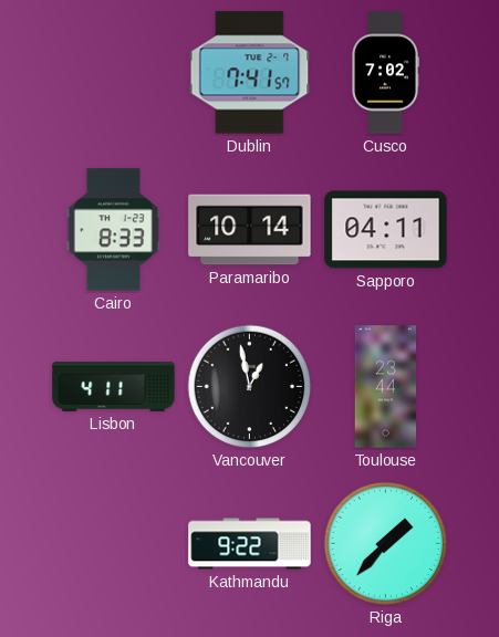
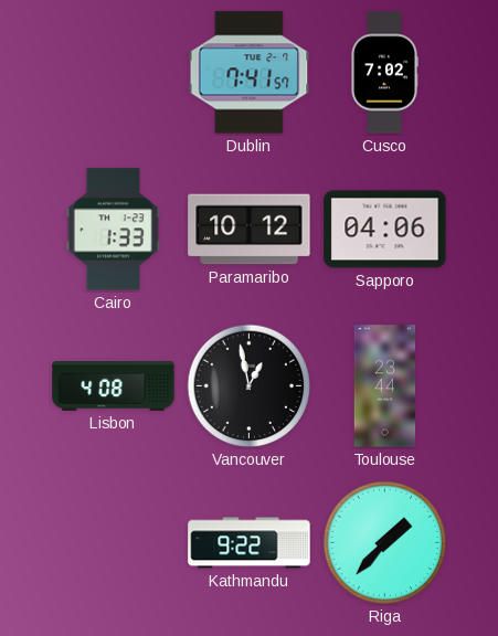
Cairo: 8:33 -> 1:33 (113, 230)
Paramaribo: 10:14 -> 10:12 (250, 230)
Sapporo: 04:11 -> 04:06 (385, 230)
Lisbon: 4:11 -> 4:08 (114, 386)
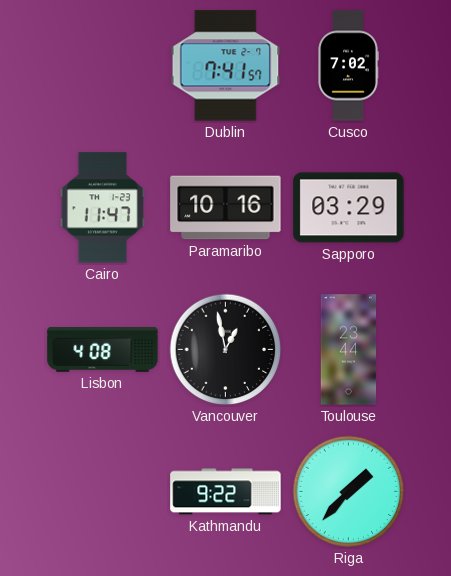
Cairo: 1:33 -> 11:47 (102, 208)
Paramaribo: 10:12 -> 10:16 (226, 208)
Sapporo: 04:06 -> 03:29 (349, 208)
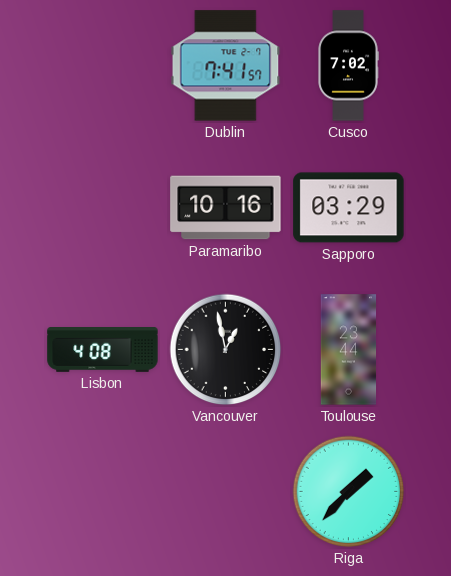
Cairo: 11:47 -> none (102, 208)
Kathmandu: 9:22 -> none (226, 492)
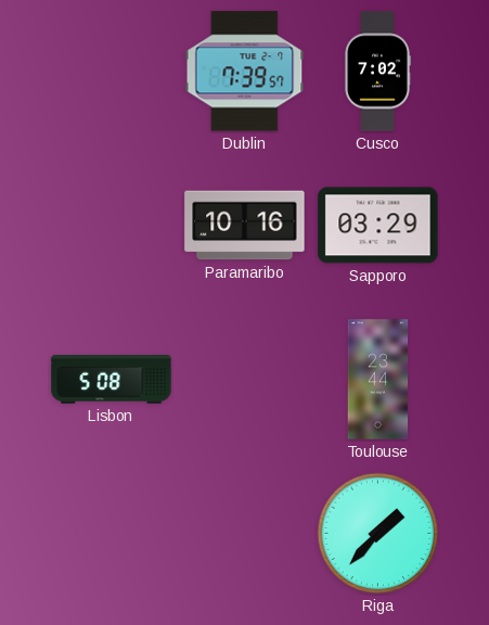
Dublin: 7:41 -> 7:39 (245, 72)
Lisbon: 4:08 -> 5:08 (112, 380)
Vancouver: 12:58 -> none (226, 350)
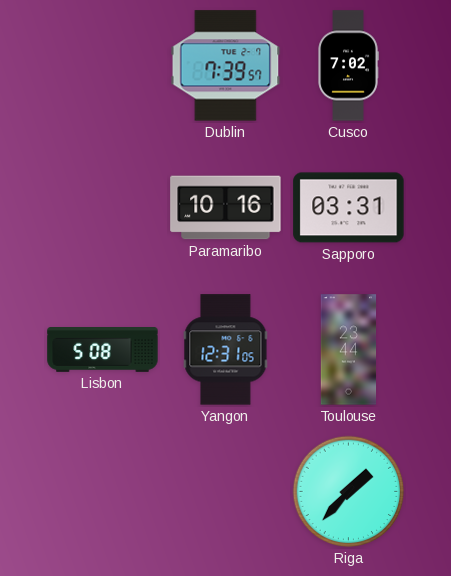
Sapporo: 03:29 -> 03:31 (349, 208)
Yangon: none -> 12:31 (226, 350)
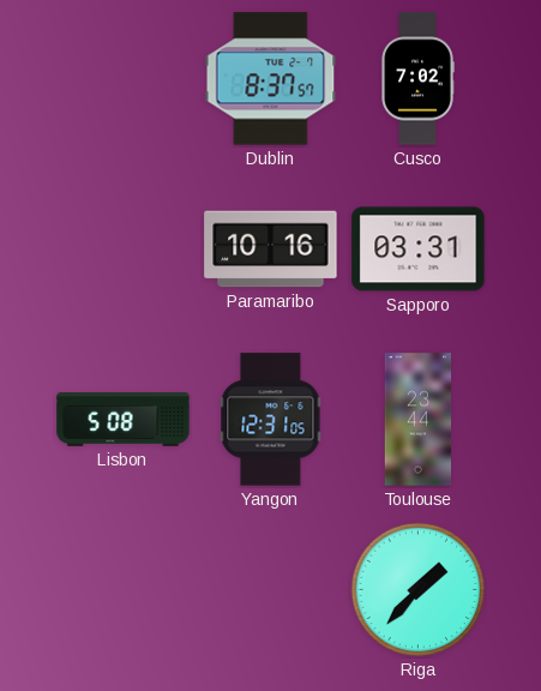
Dublin: 7:39 -> 8:37 (271, 79)
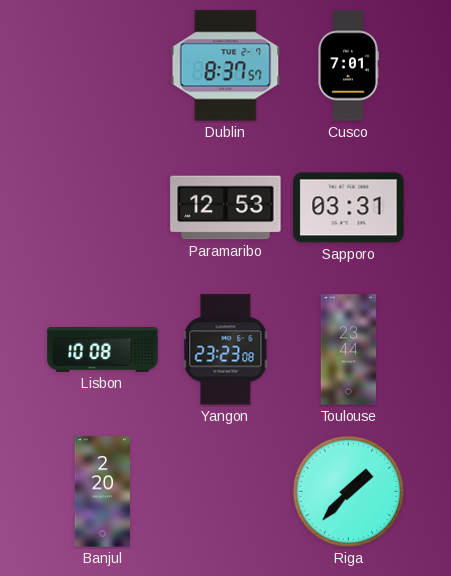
Cusco: 7:02 -> 7:01 (348, 66)
Paramaribo: 10:16 -> 12:53 (226, 208)
Lisbon: 5:08 -> 10:08 (103, 350)
Yangon: 12:31 -> 23:23 (226, 350)
Banjul: none -> 2:20 (103, 492)
